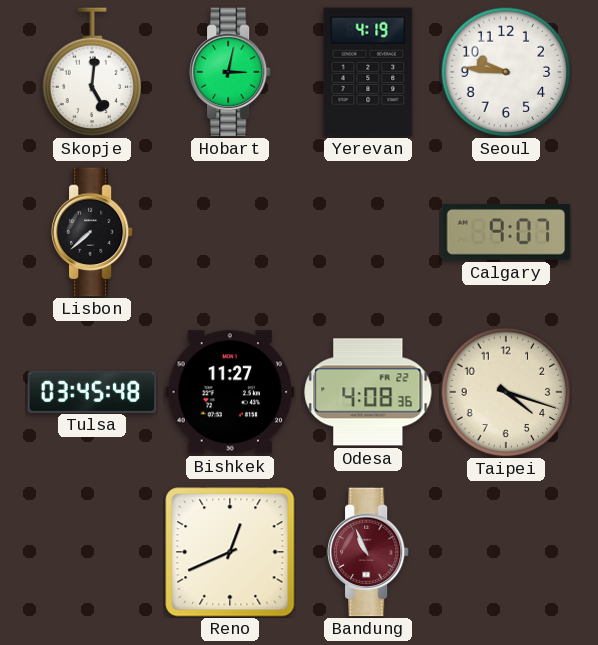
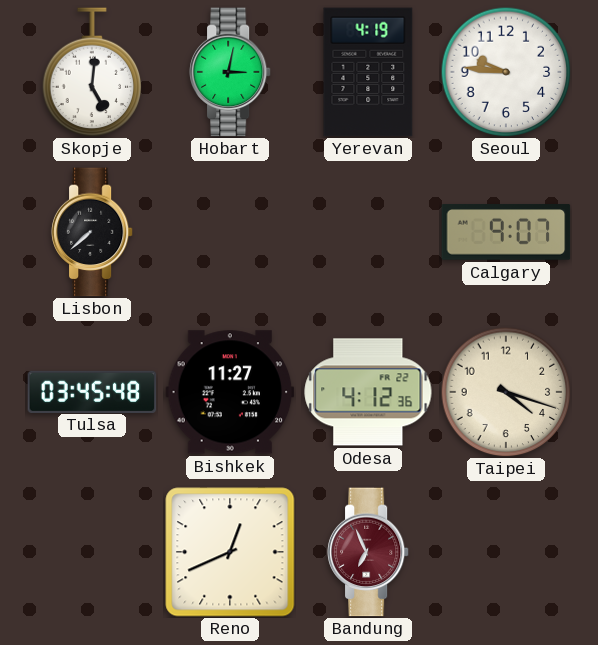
Odesa: 4:08 -> 4:12 (368, 392)
Bandung: 10:56 -> 6:56 (368, 552)
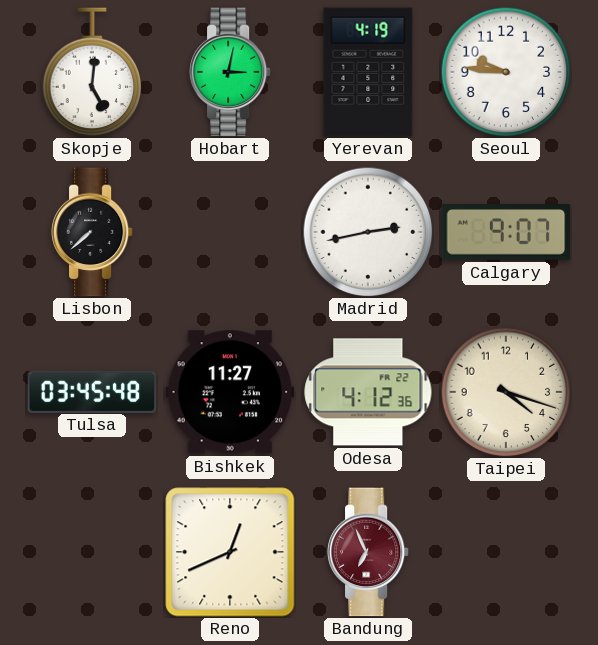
Madrid: none -> 2:43 (368, 232)
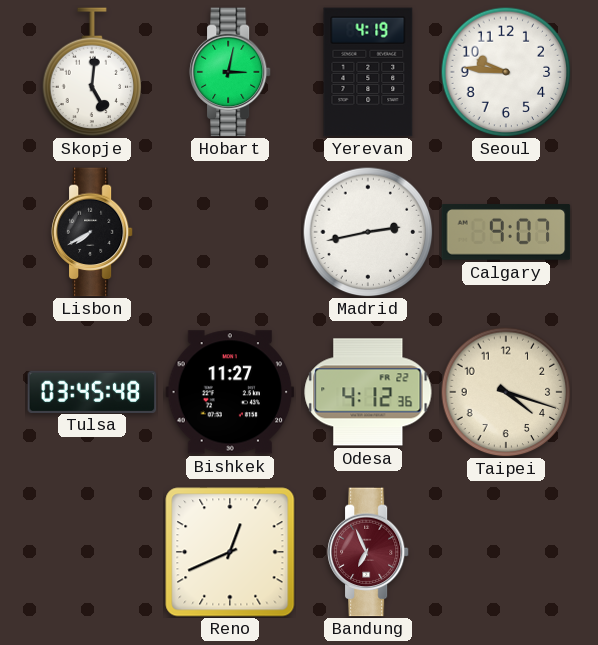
Lisbon: 7:38 -> 7:40 (92, 232)
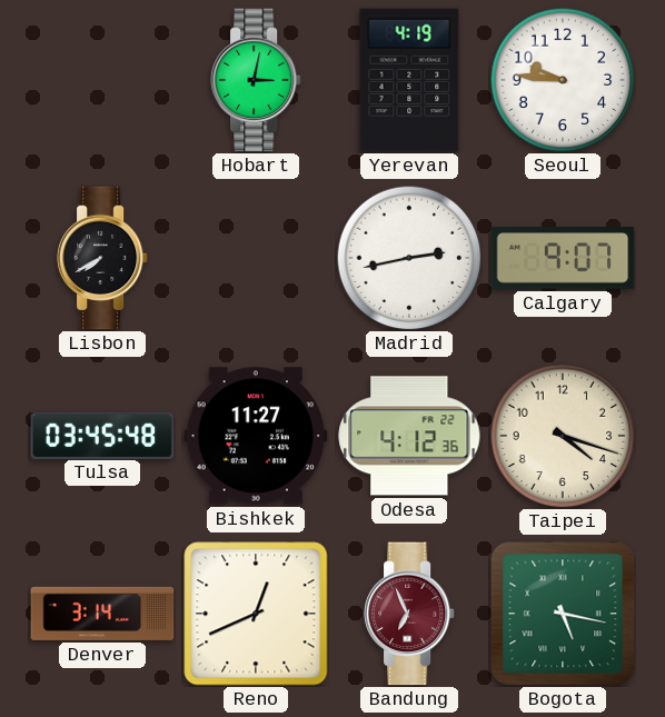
Skopje: 5:01 -> none (92, 72)
Denver: none -> 3:14 (102, 614)
Bogota: none -> 5:17 (563, 614)
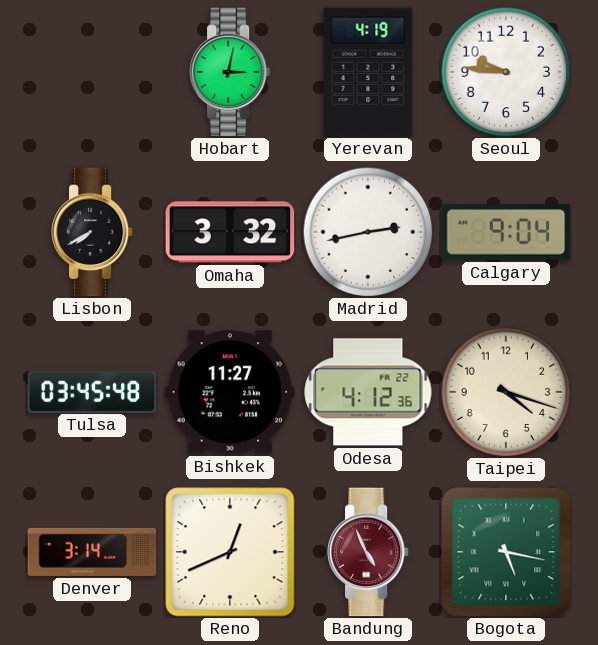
Omaha: none -> 3:32 (230, 232)
Calgary: 9:07 -> 9:04 (506, 232)
Bandung: 6:56 -> 4:56 (368, 552)
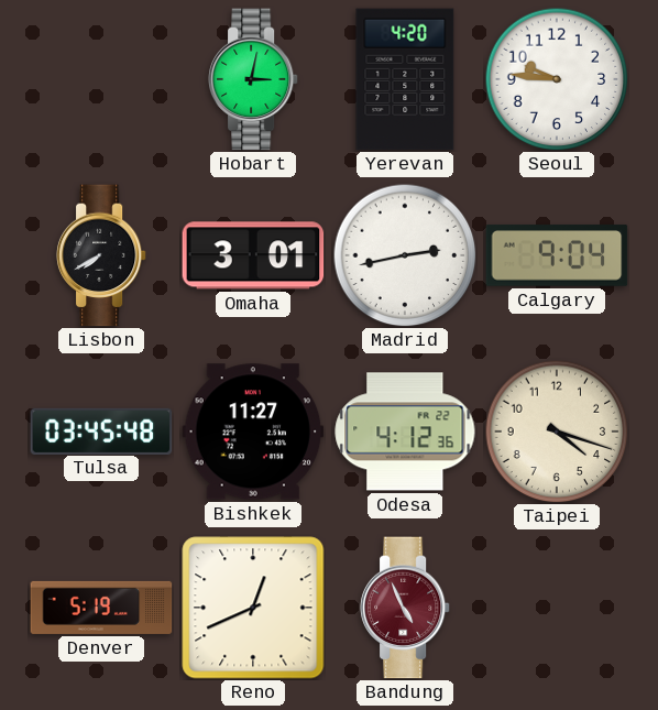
Yerevan: 4:19 -> 4:20 (405, 79)
Omaha: 3:32 -> 3:01 (253, 255)
Denver: 3:14 -> 5:19 (101, 608)
Bogota: 5:17 -> none (506, 552)
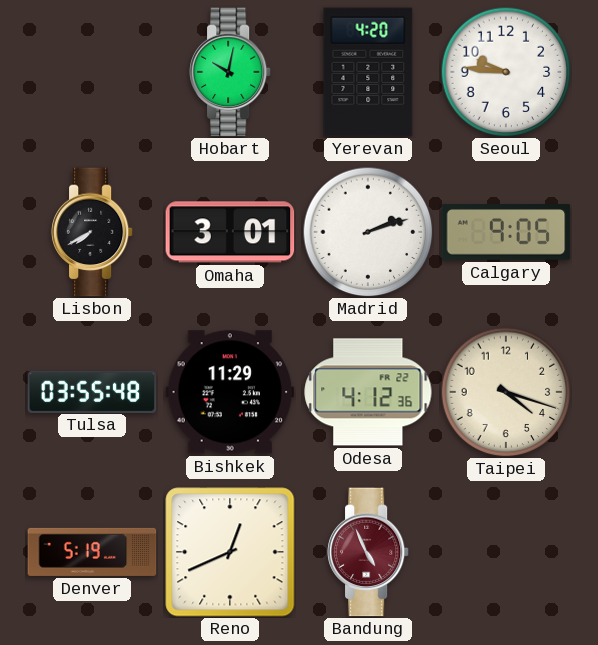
Hobart: 3:02 -> 10:02 (230, 72)
Madrid: 2:43 -> 2:12 (368, 232)
Calgary: 9:04 -> 9:05 (506, 232)
Tulsa: 03:45 -> 03:55 (92, 391)
Bishkek: 11:27 -> 11:29 (230, 392)
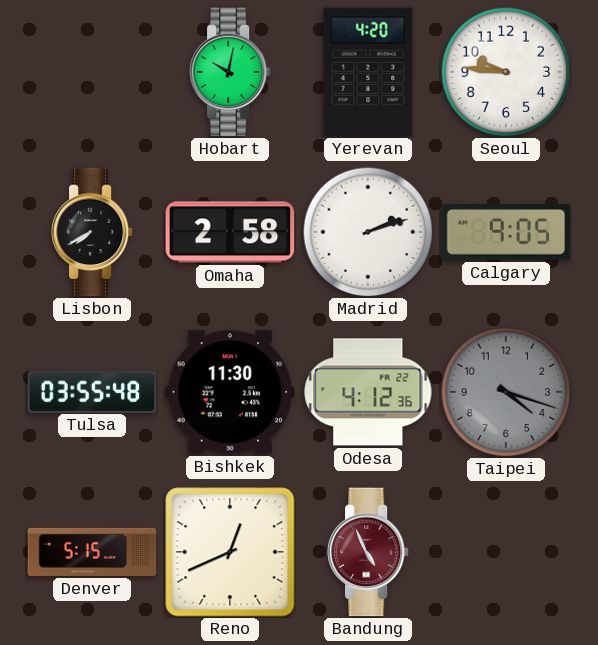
Omaha: 3:01 -> 2:58 (230, 232)
Bishkek: 11:29 -> 11:30 (230, 392)
Taipei dial: cream -> grey (506, 392)
Denver: 5:19 -> 5:15 (92, 552)
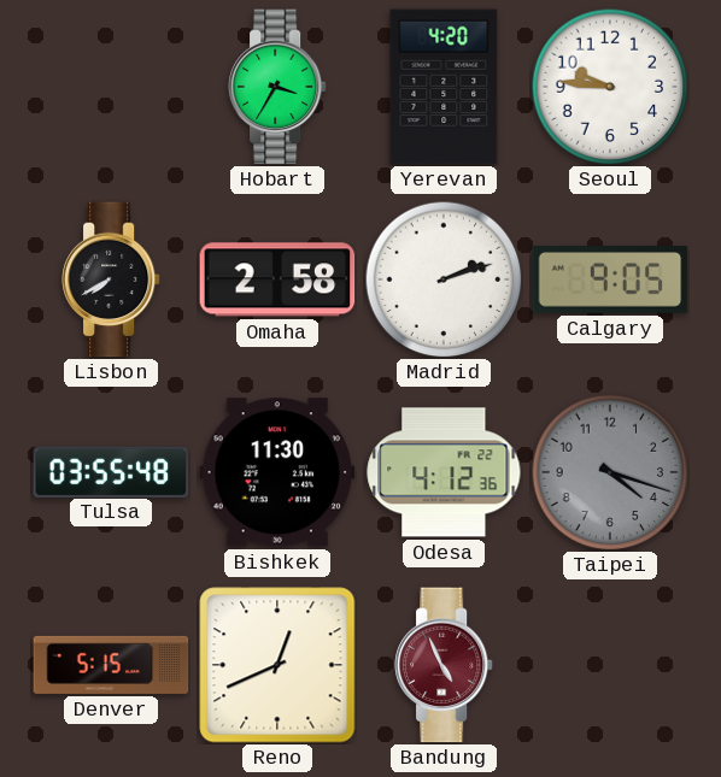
Hobart: 10:02 -> 3:35 (277, 87)
